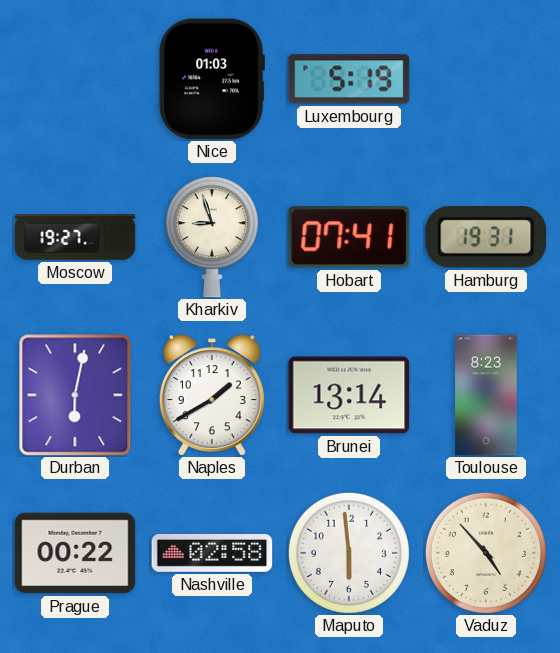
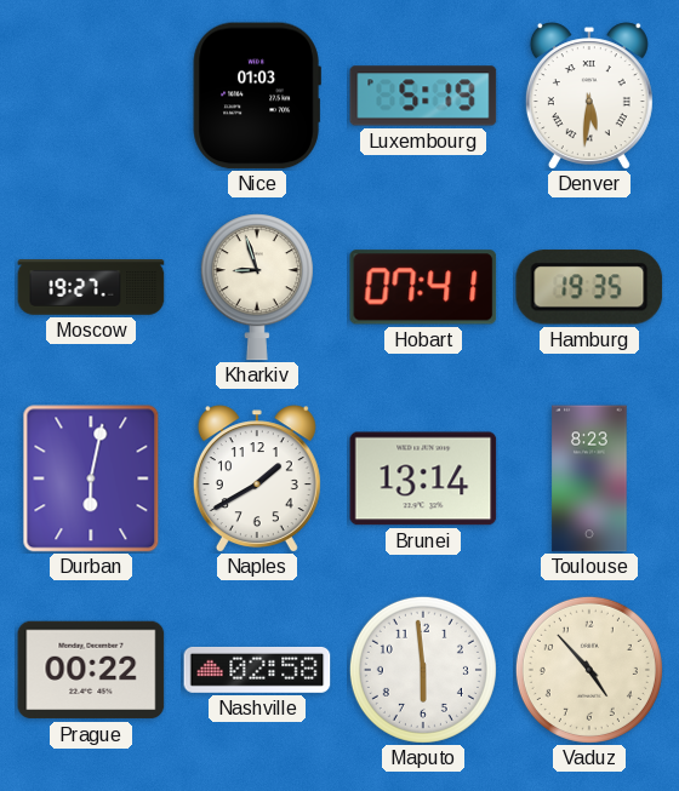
Denver: none -> 5:31 (589, 96)
Hamburg: 19:31 -> 19:35 (589, 288)
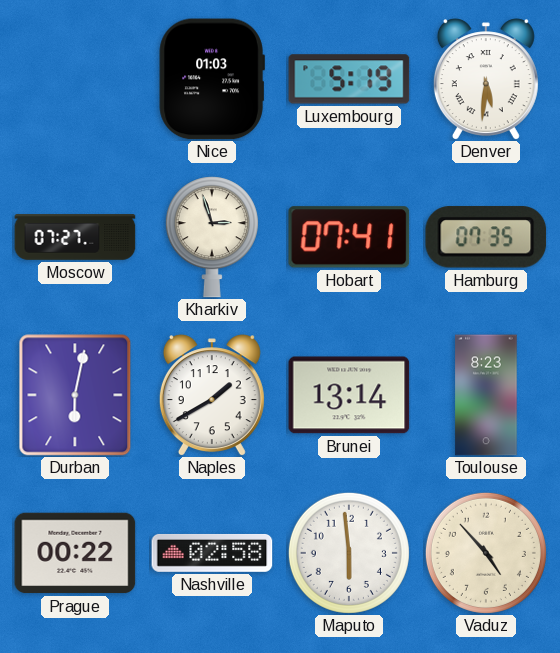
Moscow: 19:27 -> 07:27 (75, 237)
Kharkiv: 8:57 -> 2:57 (212, 237)
Hamburg: 19:35 -> 07:35 (486, 238)
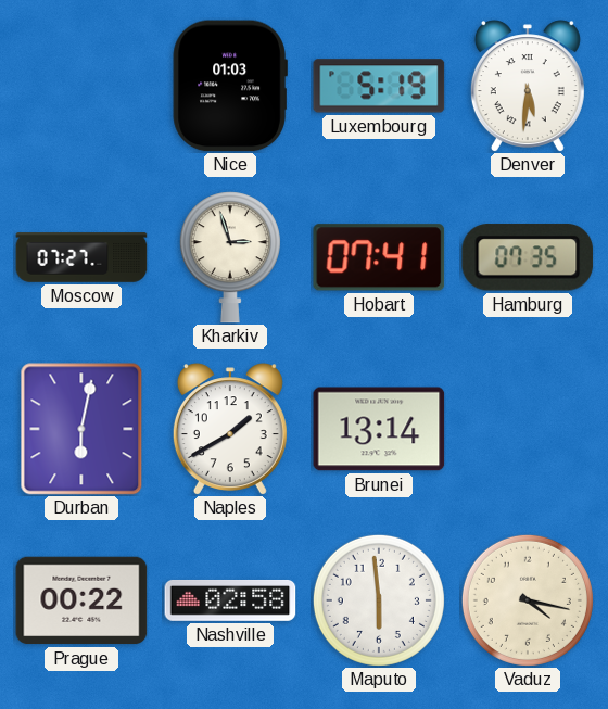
Toulouse: 8:23 -> none (486, 395)
Vaduz: 4:53 -> 4:17 (528, 600)
